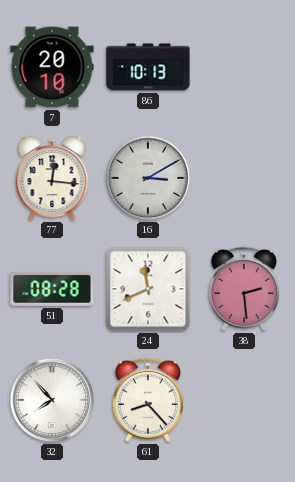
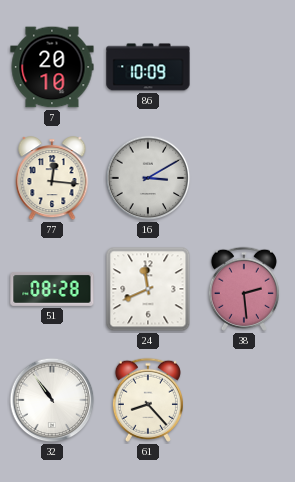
86: 10:13 -> 10:09 (148, 67)
32: 7:53 -> 10:54 (52, 400)
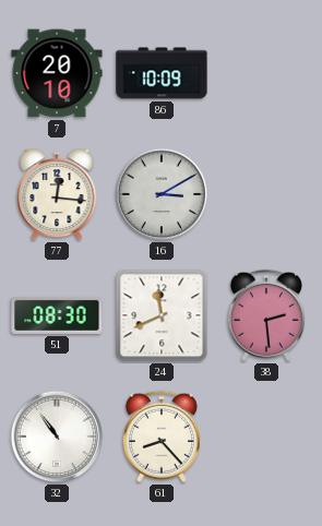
51: 08:28 -> 08:30 (57, 315)
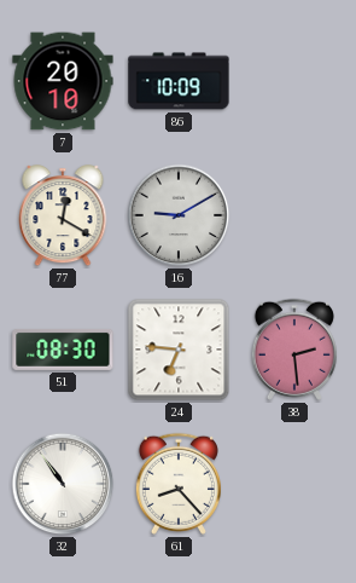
77: 12:16 -> 12:20 (63, 217)
16: 3:10 -> 9:10 (179, 215)
24: 11:41 -> 6:46 (179, 350)
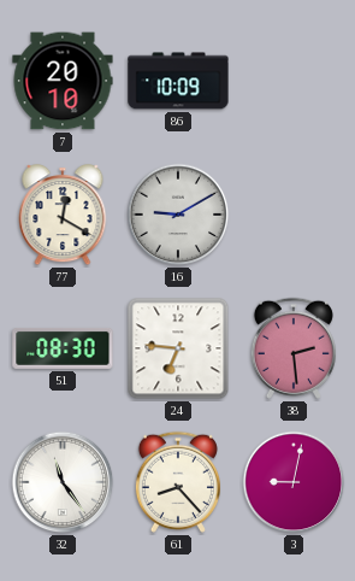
32: 10:54 -> 11:24 (63, 482)
3: none -> 9:02 (294, 482)
